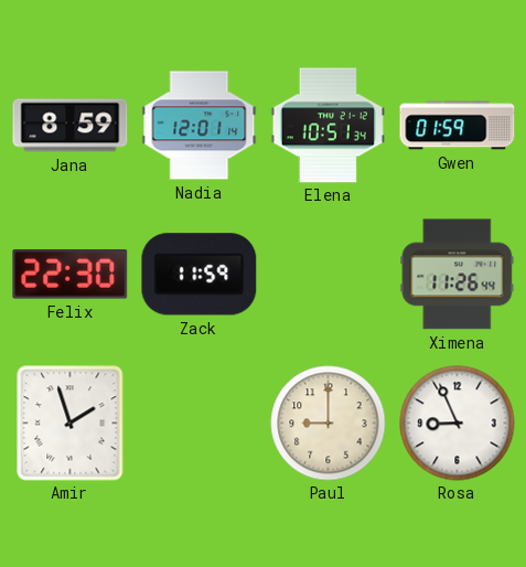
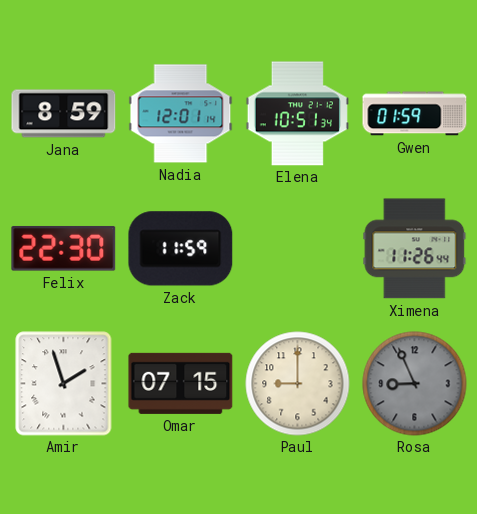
Omar: none -> 07:15 (181, 383)
Rosa dial: white -> grey (415, 384)
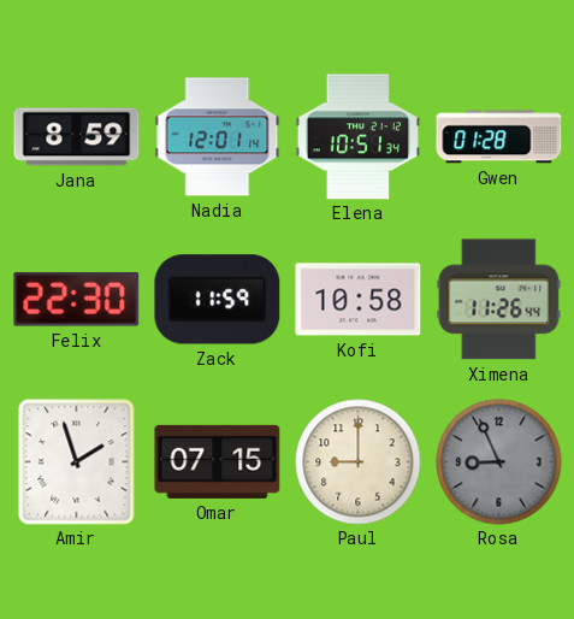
Gwen: 01:59 -> 01:28 (499, 137)
Kofi: none -> 10:58 (359, 300)
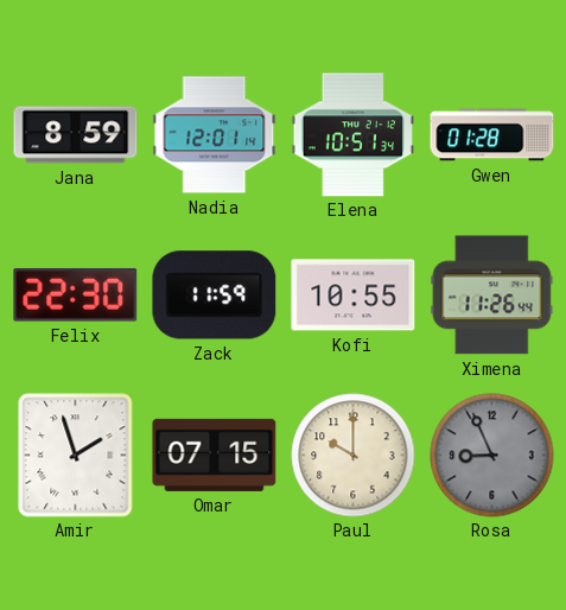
Kofi: 10:58 -> 10:55 (354, 296)
Paul: 9:00 -> 10:00 (354, 456)
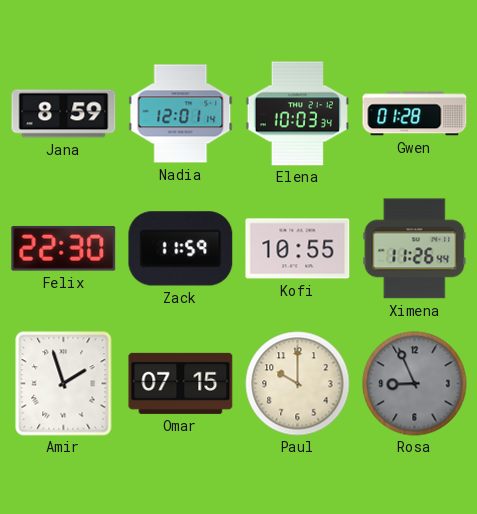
Elena: 10:51 -> 10:03 (297, 114)
